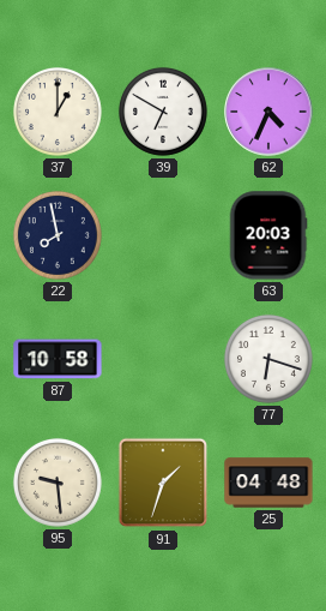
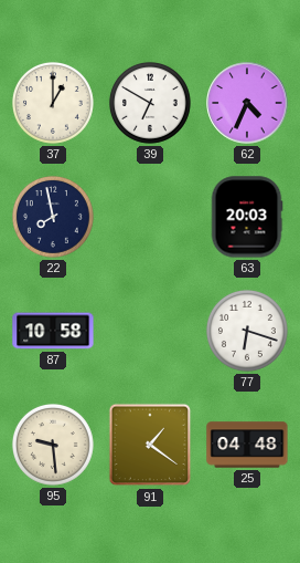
91: 1:33 -> 1:21 (150, 445)
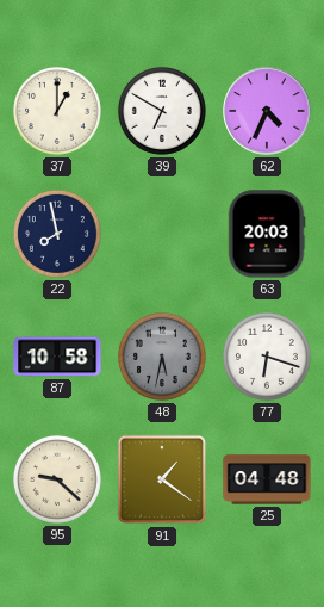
48: none -> 5:32 (162, 357)
95: 9:29 -> 9:22 (57, 479)
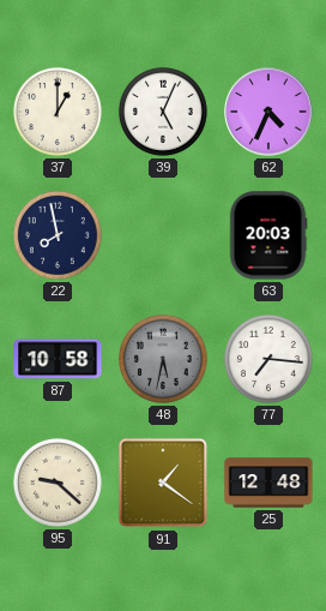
39: 6:50 -> 5:04 (163, 112)
77: 6:18 -> 7:16 (268, 359)
25: 04:48 -> 12:48 (268, 483)
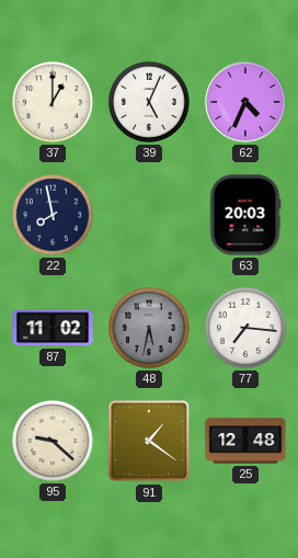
87: 10:58 -> 11:02 (53, 328)
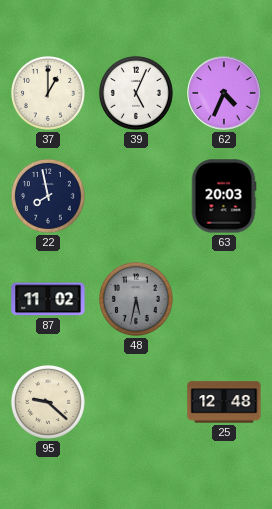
77: 7:16 -> none (245, 328)
91: 1:21 -> none (149, 441)
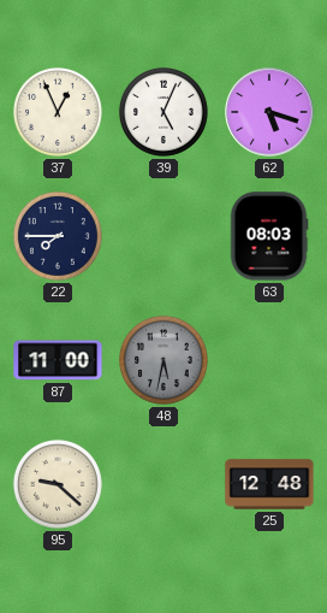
37: 1:00 -> 12:56 (58, 112)
62: 4:34 -> 5:18 (269, 112)
22: 7:58 -> 7:45 (58, 236)
63: 20:03 -> 08:03 (269, 236)
87: 11:02 -> 11:00 (58, 360)
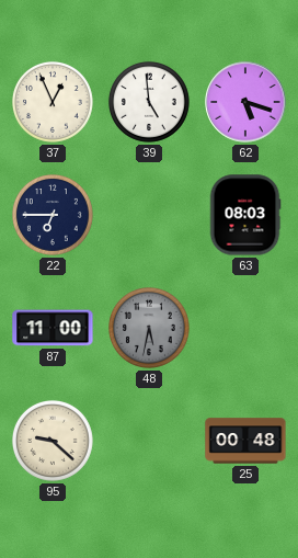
39: 5:04 -> 4:59 (149, 102)
22: 7:45 -> 6:45 (53, 215)
25: 12:48 -> 00:48 (245, 441)
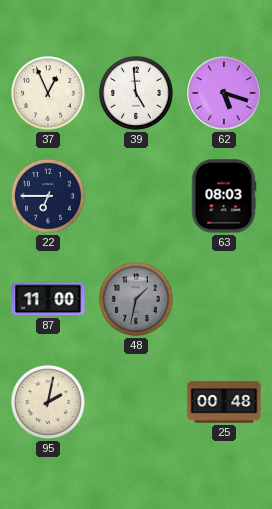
48: 5:32 -> 1:32 (136, 299)
95: 9:22 -> 2:02 (48, 402)
